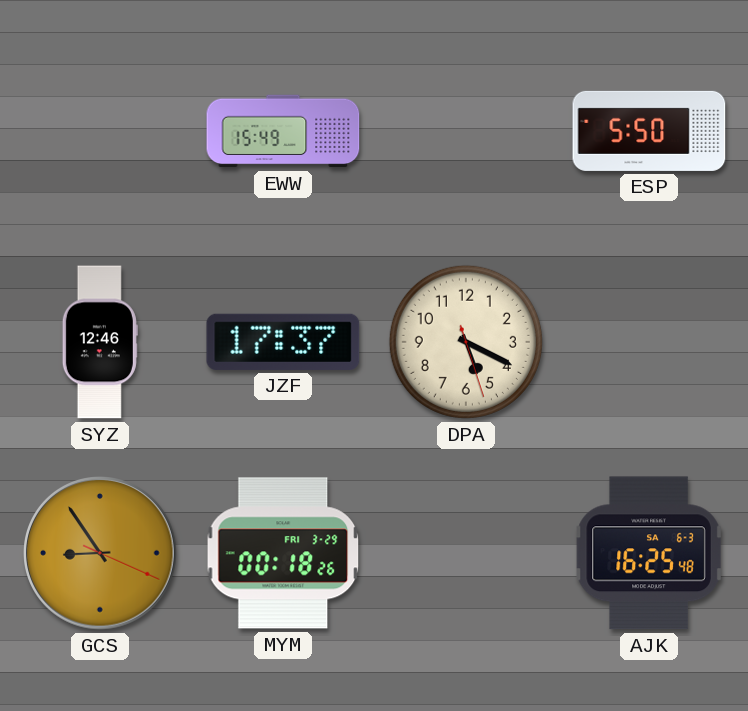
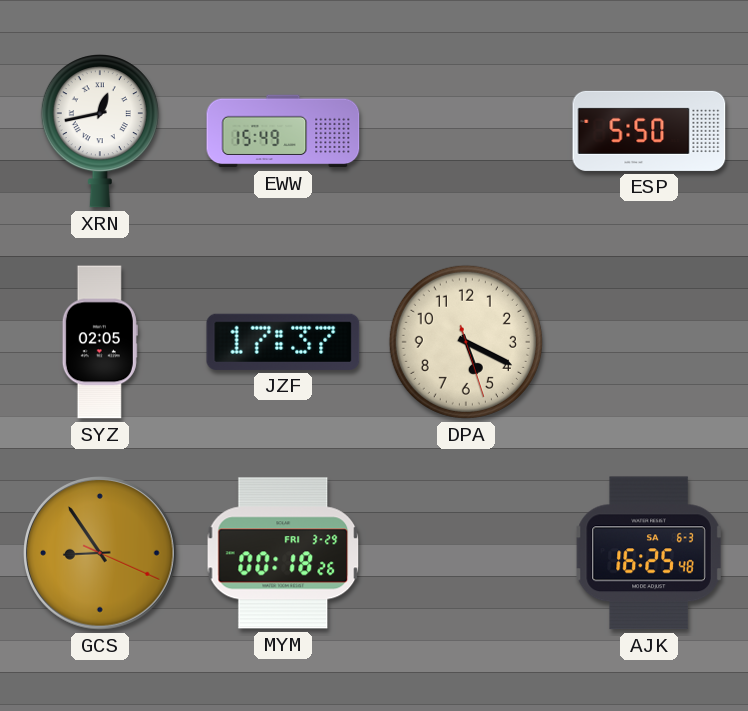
XRN: none -> 12:43 (100, 132)
SYZ: 12:46 -> 02:05 (100, 342)
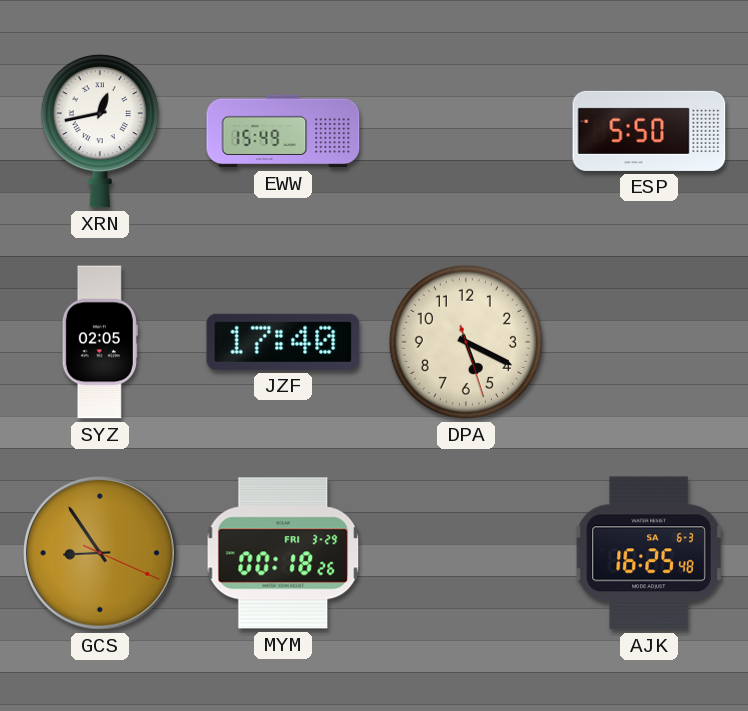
JZF: 17:37 -> 17:40 (283, 342)
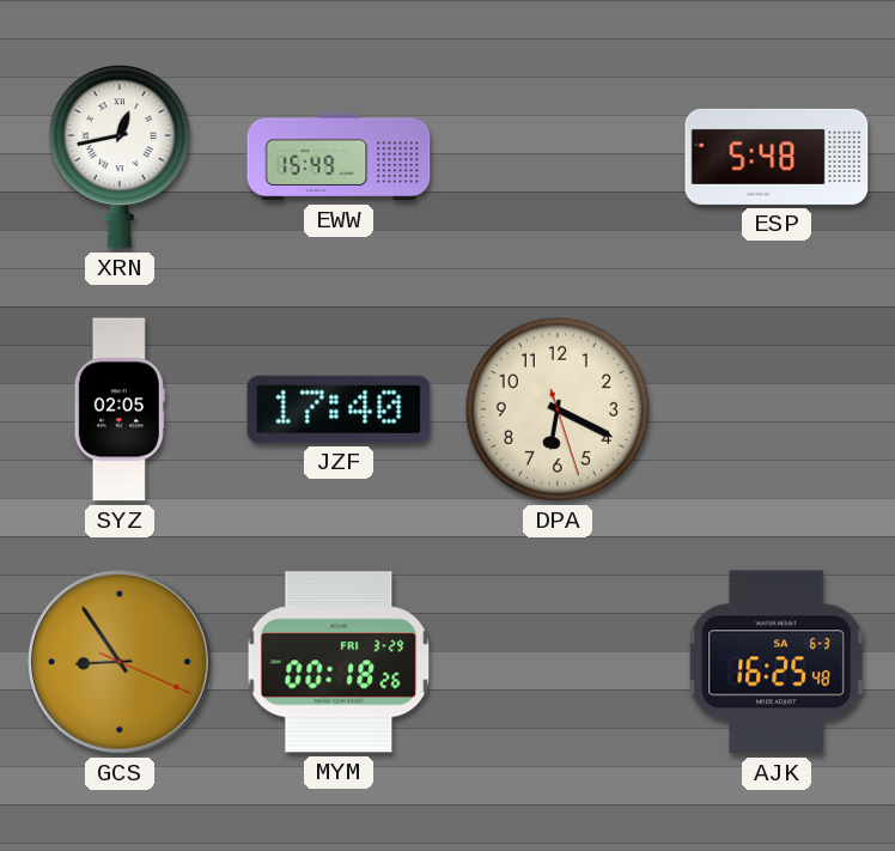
ESP: 5:50 -> 5:48 (777, 157)
DPA: 5:19 -> 6:19 (558, 409)
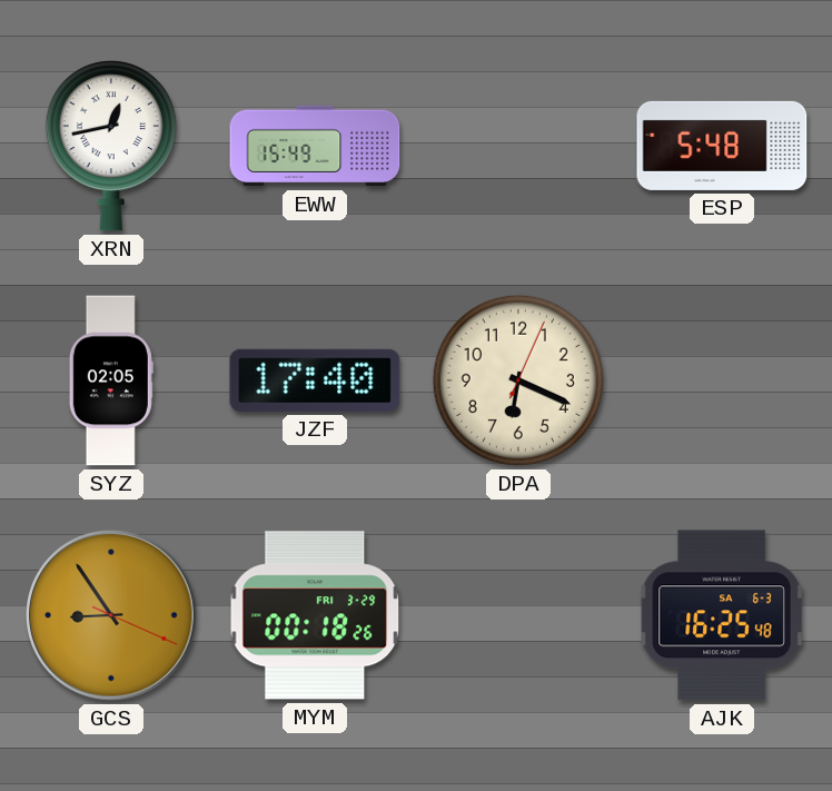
DPA: 6:19:27 -> 6:19:04 (518, 380)
